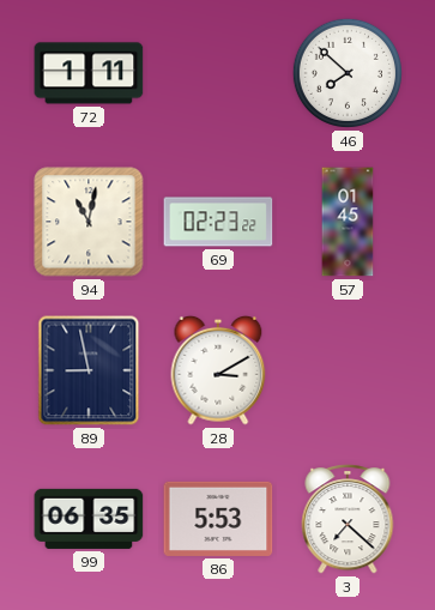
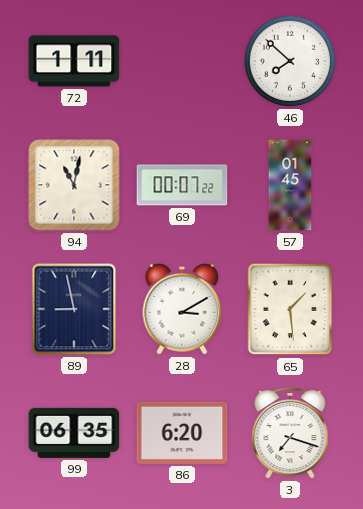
69: 02:23 -> 00:07 (182, 185)
65: none -> 1:29 (290, 309)
86: 5:53 -> 6:20 (182, 433)
3: 7:22 -> 7:18 (290, 433)
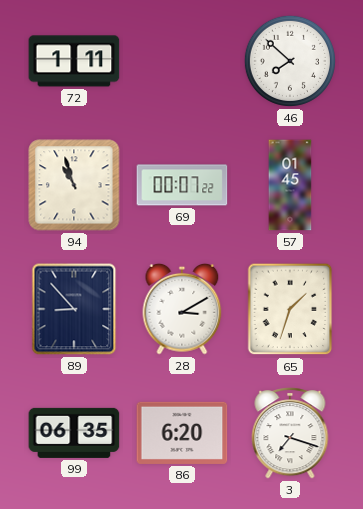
94: 11:02 -> 10:57 (74, 185)
89: 8:58 -> 8:53 (74, 309)
65: 1:29 -> 1:33 (290, 309)
